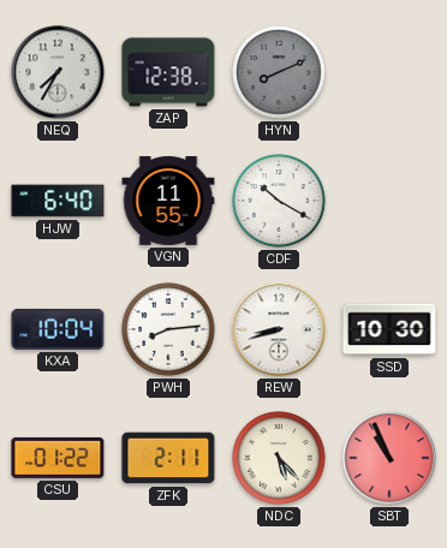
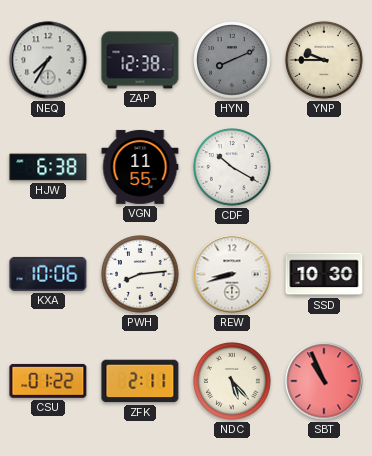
YNP: none -> 9:45 (324, 60)
HJW: 6:40 -> 6:38 (48, 167)
KXA: 10:04 -> 10:06 (48, 274)
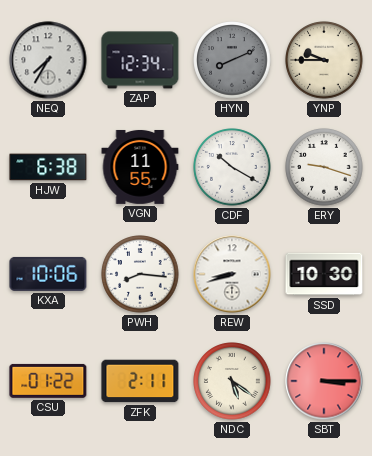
ZAP: 12:38 -> 12:34 (140, 60)
ERY: none -> 9:18 (324, 167)
PWH: 8:14 -> 8:16 (140, 274)
NDC: 5:23 -> 5:21 (232, 381)
SBT: 10:56 -> 3:15 (324, 381)
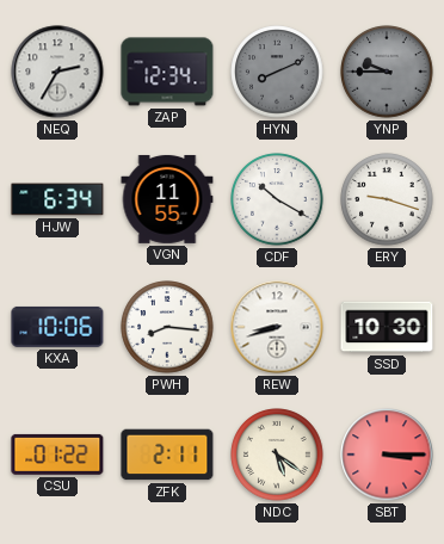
NEQ: 7:35 -> 2:35 (57, 72)
YNP dial: cream -> grey (387, 72)
HJW: 6:38 -> 6:34 (57, 199)
